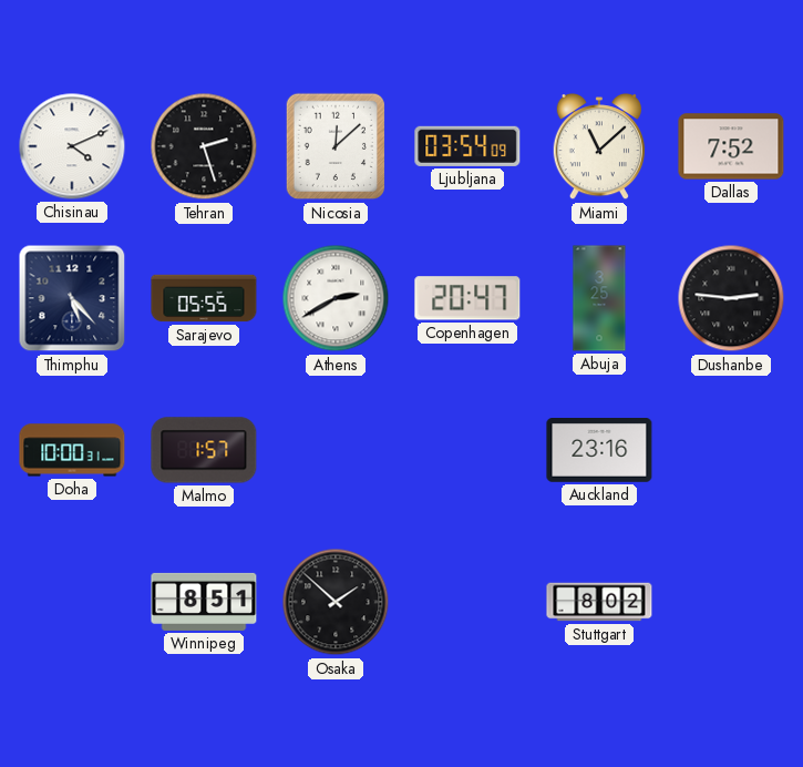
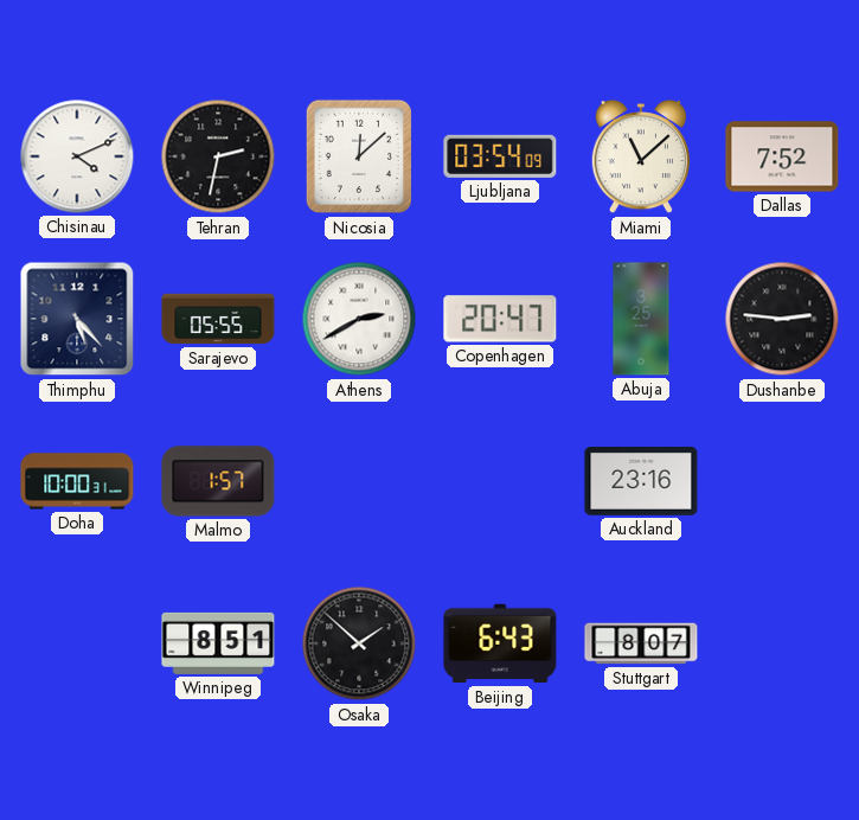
Tehran: 2:27 -> 2:32 (218, 156)
Beijing: none -> 6:43 (500, 643)
Stuttgart: 8:02 -> 8:07 (641, 643)
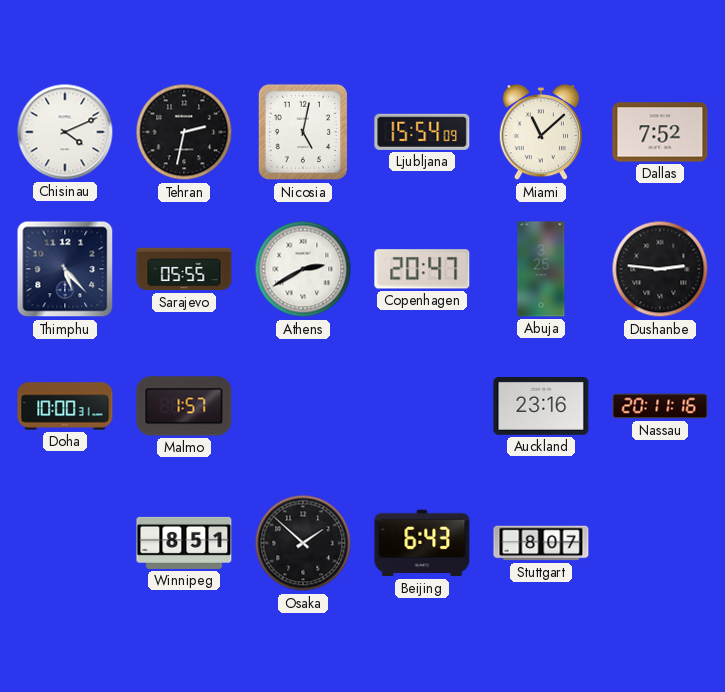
Nicosia: 12:08 -> 5:02 (302, 132)
Ljubljana: 03:54 -> 15:54 (422, 132)
Nassau: none -> 20:11 (660, 406)
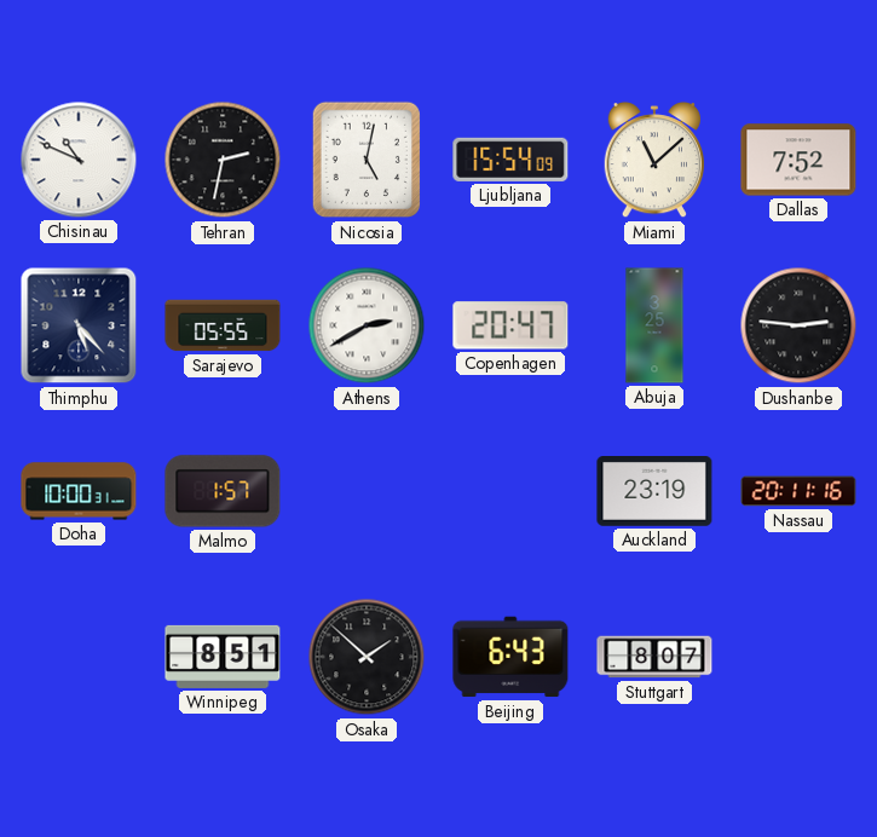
Chisinau: 4:11 -> 10:49 (79, 160)
Auckland: 23:16 -> 23:19 (654, 492)
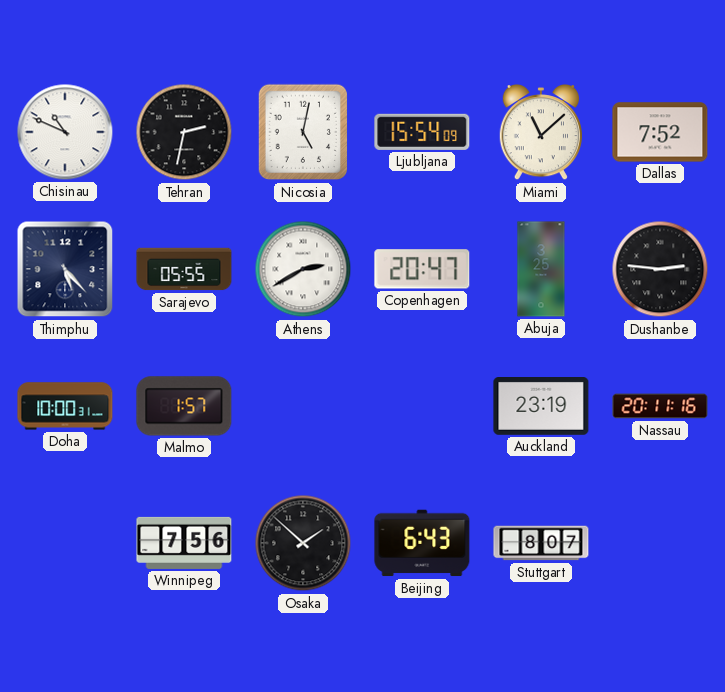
Winnipeg: 8:51 -> 7:56 (184, 543)
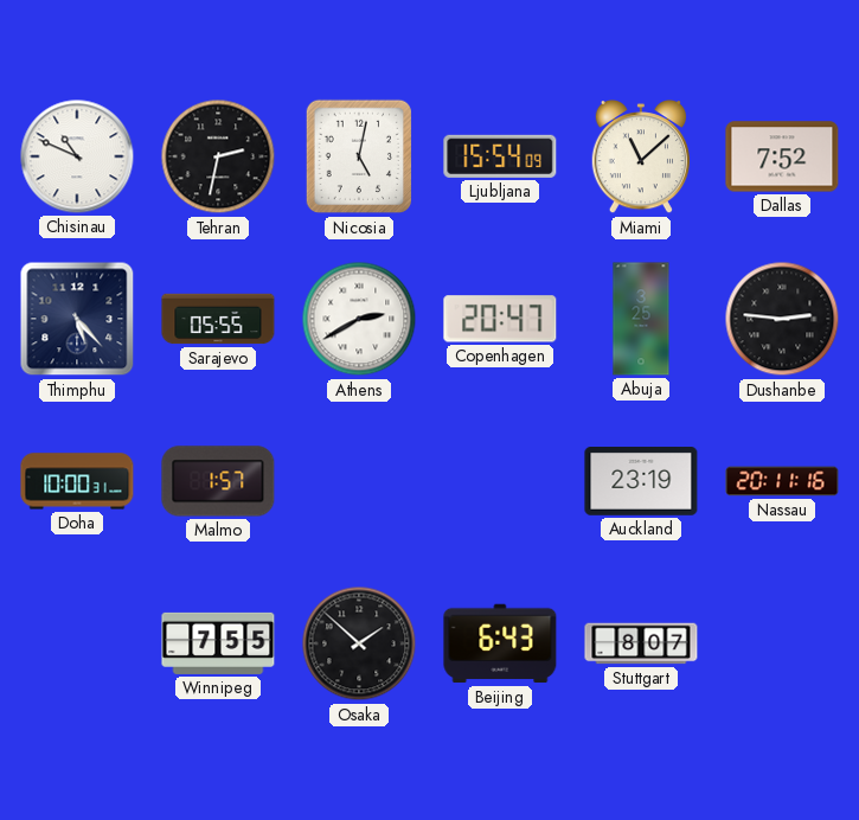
Winnipeg: 7:56 -> 7:55 (218, 643)
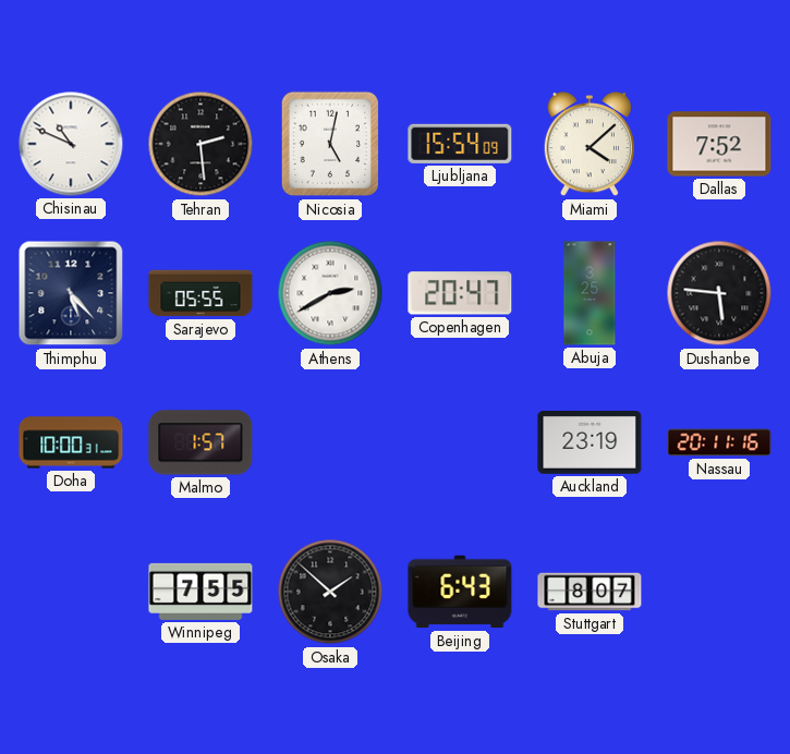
Tehran: 2:32 -> 2:29 (200, 144)
Miami: 11:08 -> 4:08 (588, 144)
Dushanbe: 2:46 -> 5:46 (719, 293)
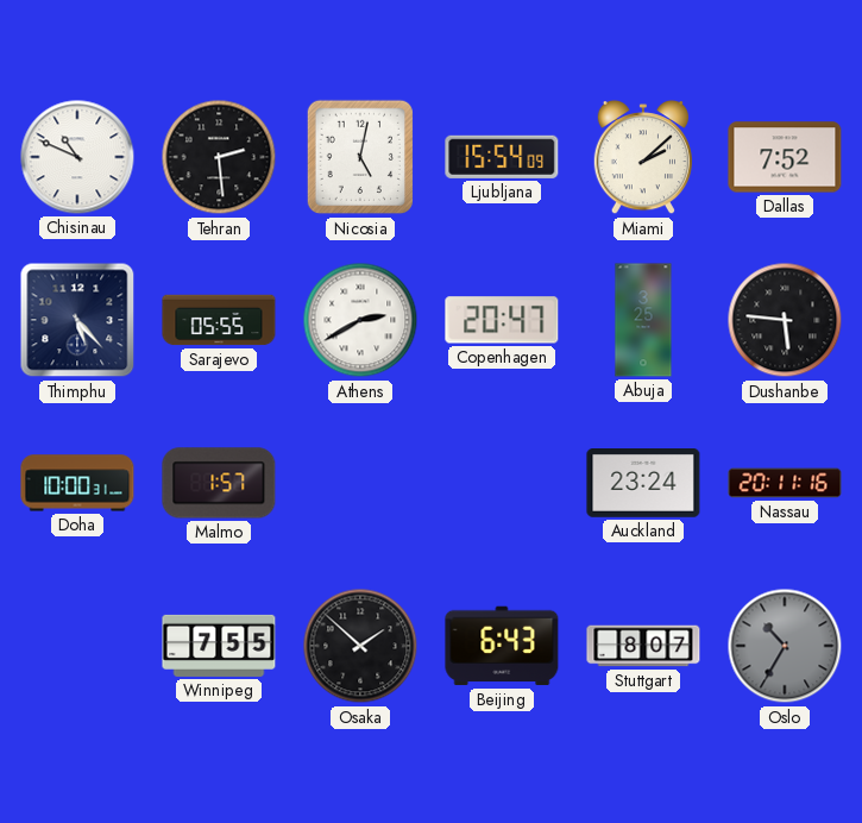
Miami: 4:08 -> 2:08 (642, 157)
Auckland: 23:19 -> 23:24 (643, 484)
Oslo: none -> 10:35 (785, 646)
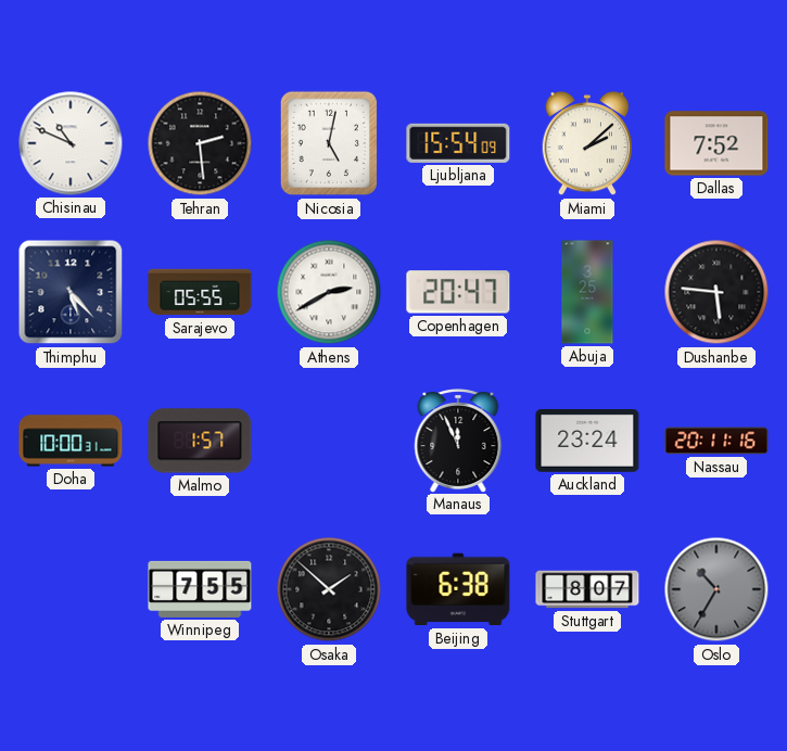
Manaus: none -> 11:56 (458, 441)
Beijing: 6:43 -> 6:38 (458, 589)
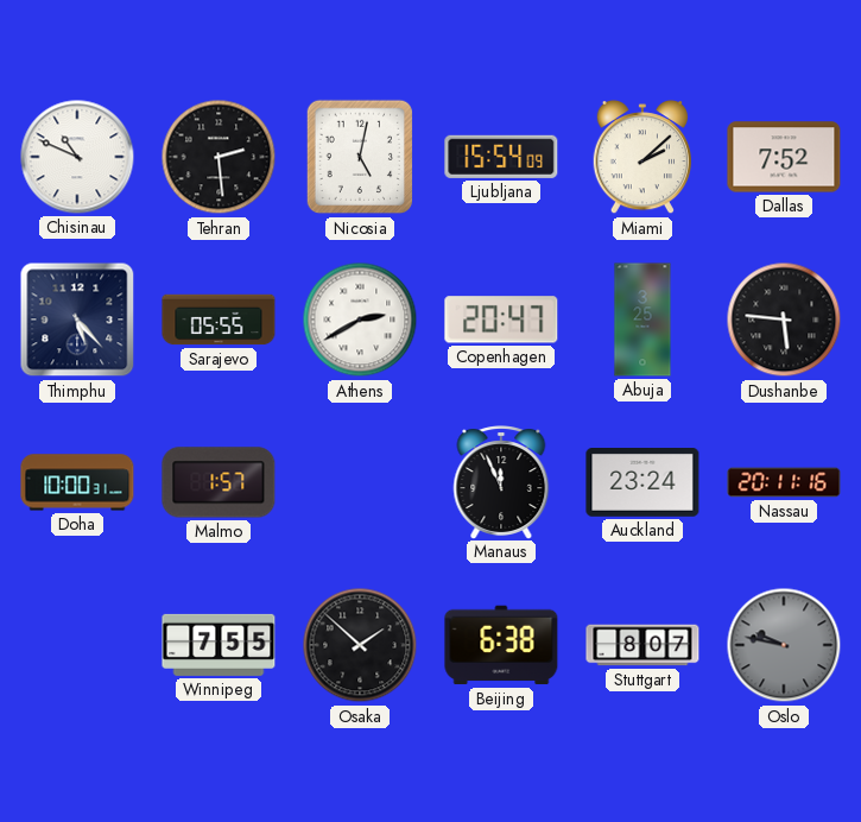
Oslo: 10:35 -> 9:47 (784, 645)
